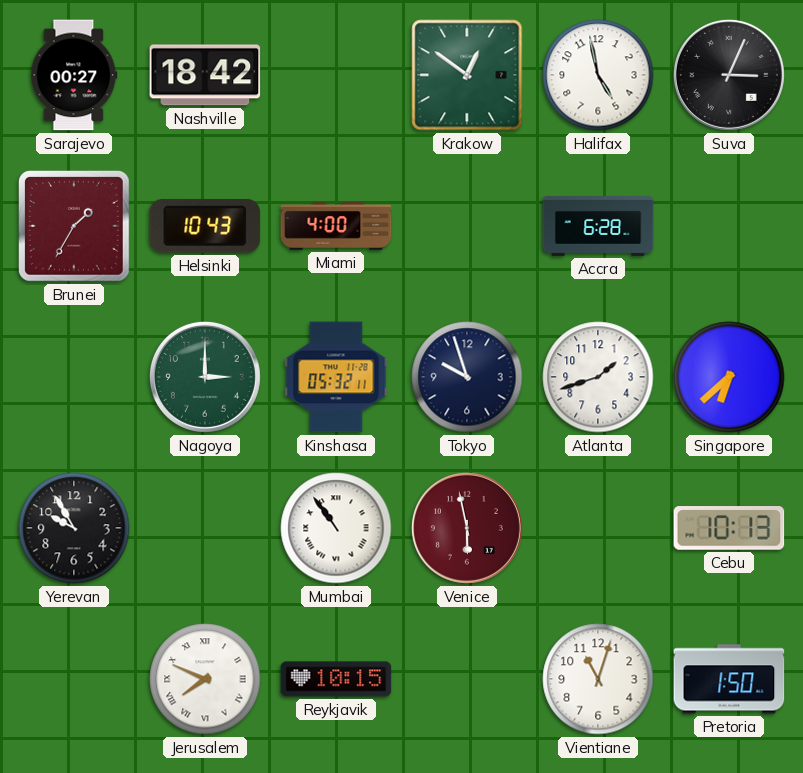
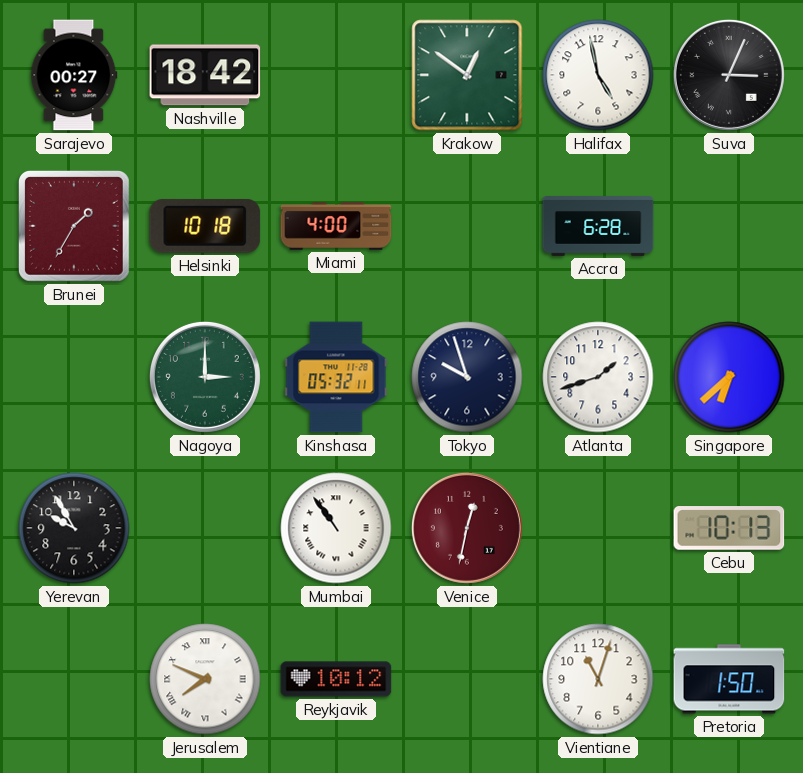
Helsinki: 10:43 -> 10:18 (205, 226)
Venice: 5:58 -> 12:32 (467, 528)
Reykjavik: 10:15 -> 10:12 (336, 679)
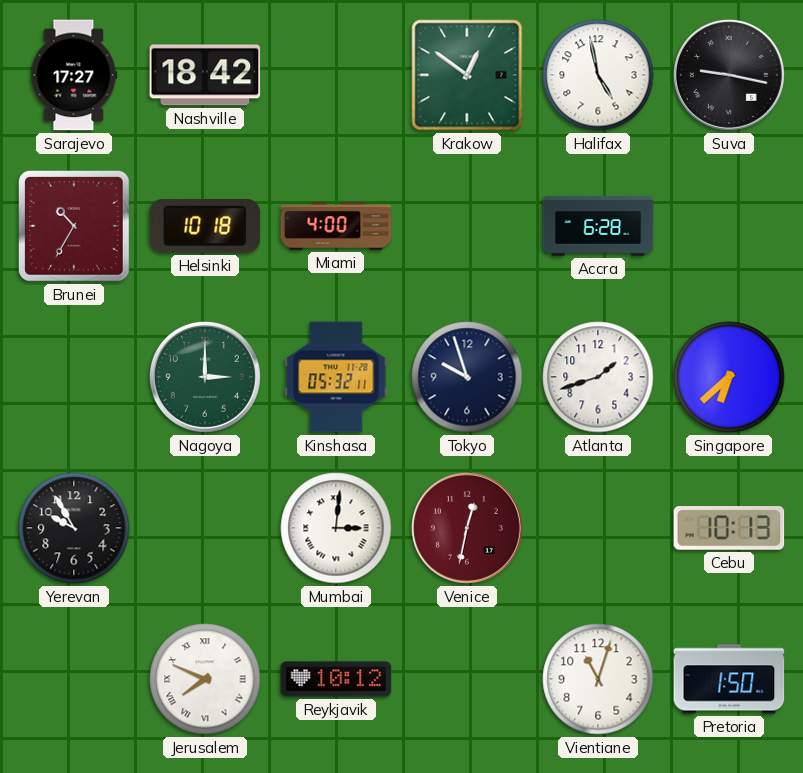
Sarajevo: 00:27 -> 17:27 (74, 75)
Suva: 3:04 -> 9:17 (729, 75)
Brunei: 1:35 -> 10:35 (74, 226)
Mumbai: 10:54 -> 3:01 (336, 528)
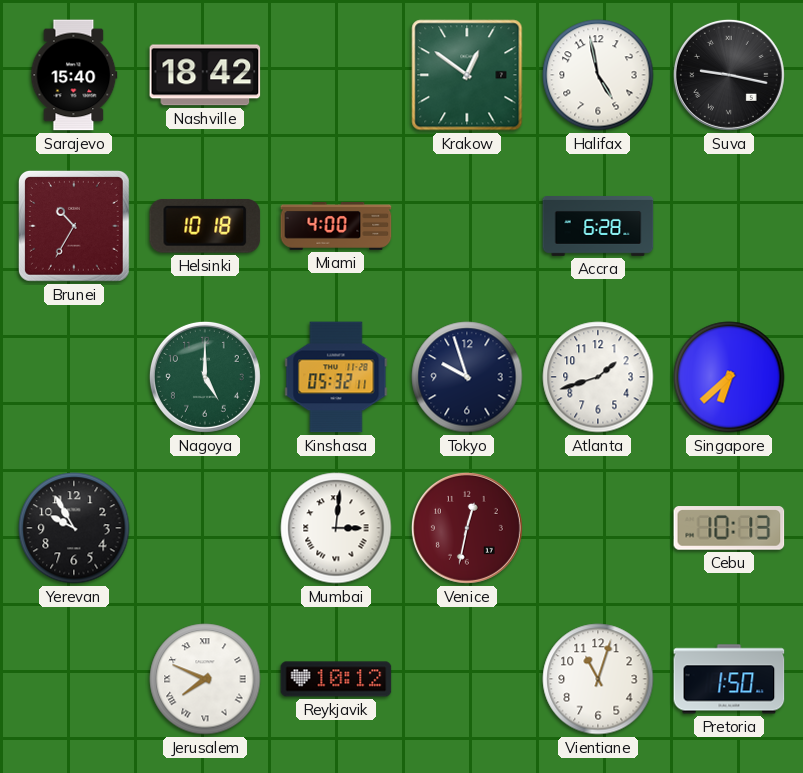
Sarajevo: 17:27 -> 15:40 (74, 75)
Nagoya: 3:00 -> 5:00 (205, 377)
